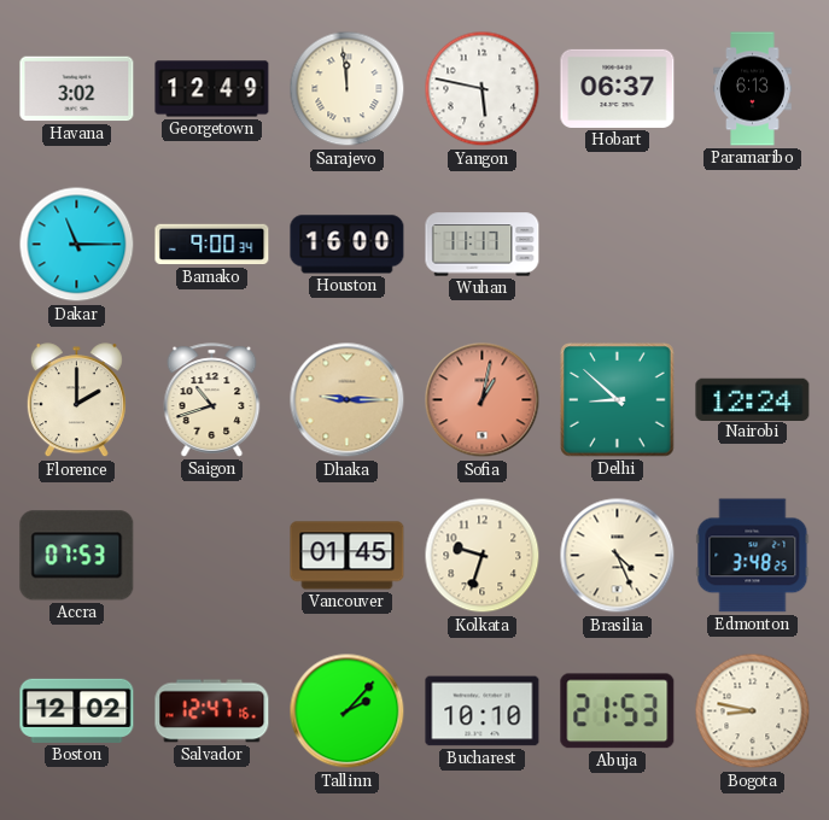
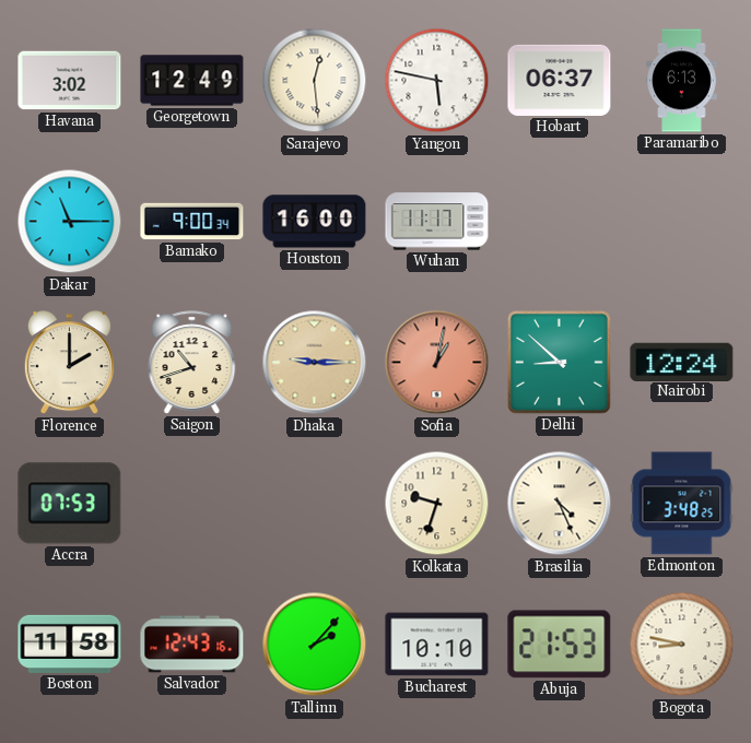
Sarajevo: 11:59 -> 12:29 (315, 81)
Vancouver: 01:45 -> none (348, 556)
Boston: 12:02 -> 11:58 (70, 644)
Salvador: 12:47 -> 12:43 (192, 645)
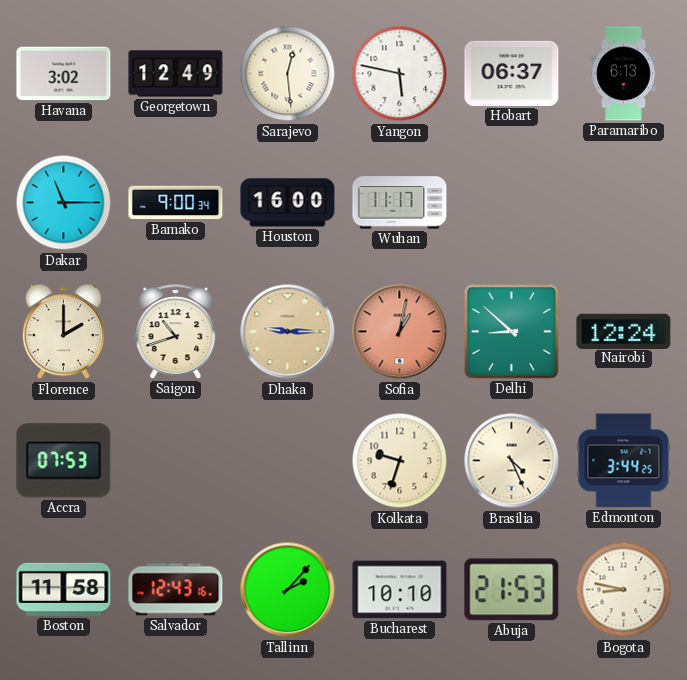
Edmonton: 3:48 -> 3:44 (624, 461)
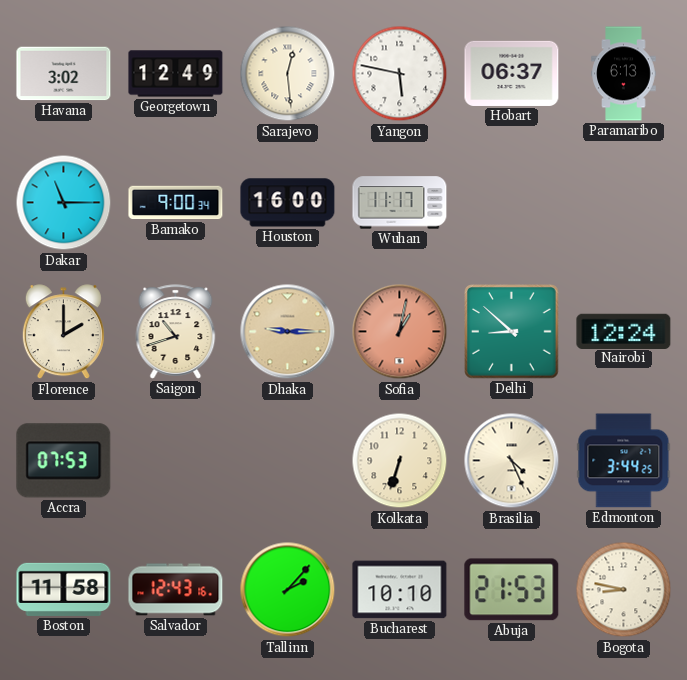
Kolkata: 9:33 -> 6:33 (400, 461)
